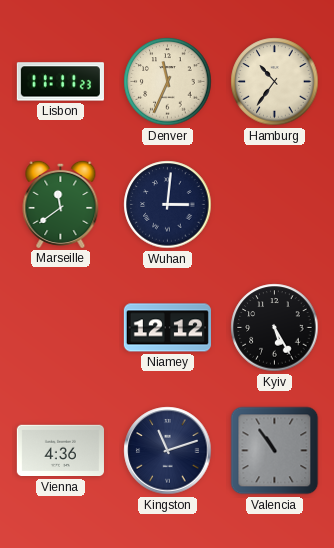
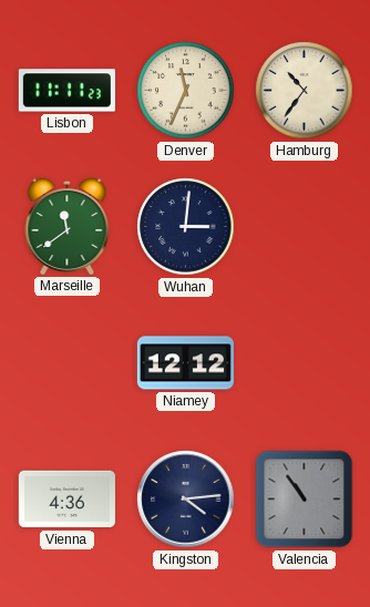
Kyiv: 5:25 -> none (275, 328)
Kingston: 11:12 -> 4:14 (186, 500)
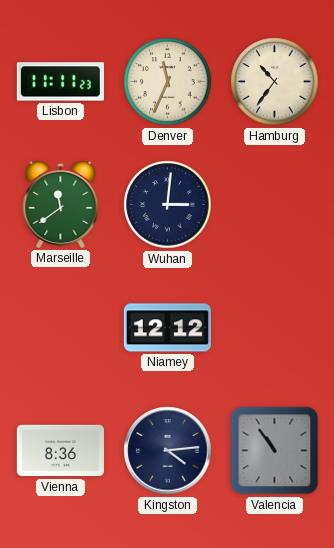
Vienna: 4:36 -> 8:36 (60, 451)
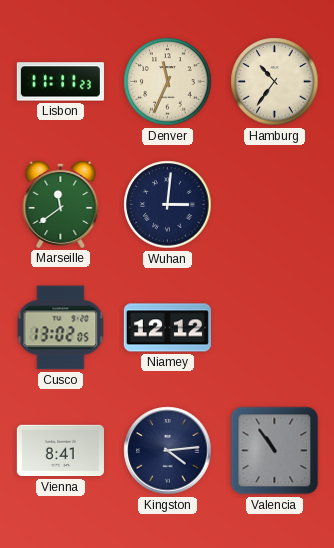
Cusco: none -> 13:02 (61, 328)
Vienna: 8:36 -> 8:41 (60, 451)
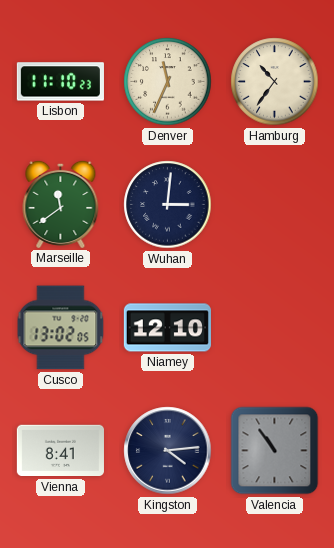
Lisbon: 11:11 -> 11:10 (60, 82)
Niamey: 12:12 -> 12:10 (167, 328)
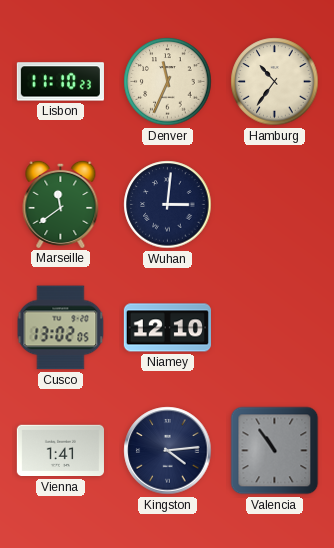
Vienna: 8:41 -> 1:41 (60, 451)
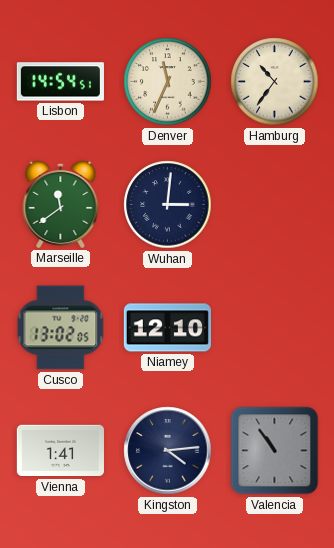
Lisbon: 11:10 -> 14:54 (60, 82)
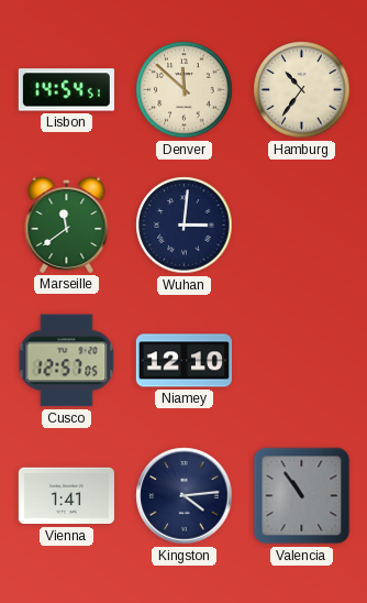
Denver: 11:34 -> 11:52 (185, 90)
Cusco: 13:02 -> 12:57 (67, 361)
